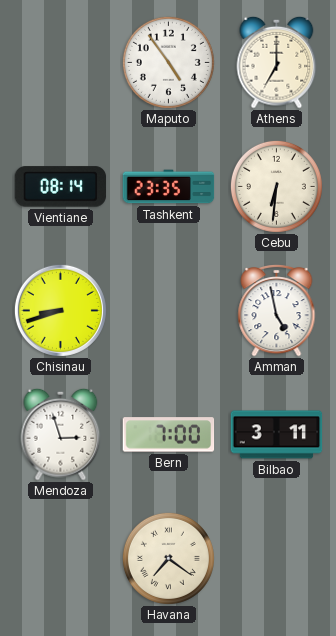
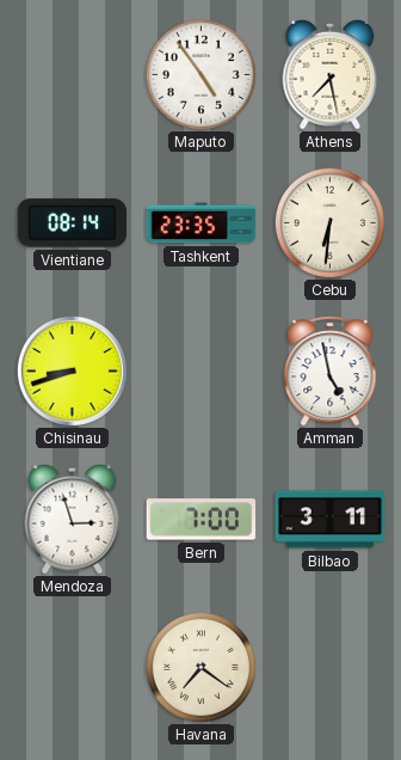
Athens: 7:00 -> 7:28 (331, 74)
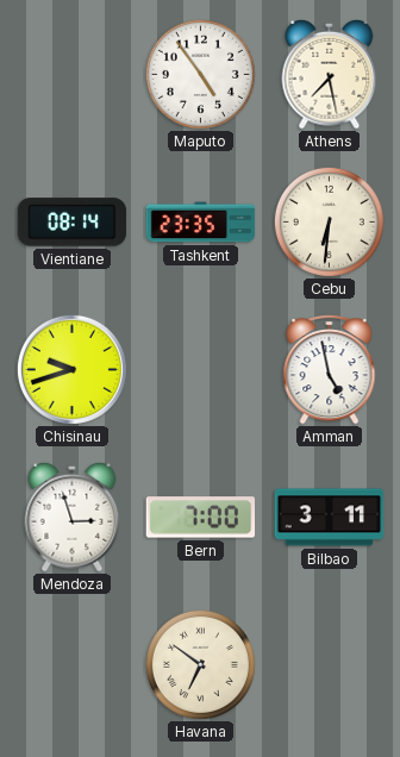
Chisinau: 8:42 -> 9:42 (71, 369)
Havana: 7:21 -> 6:51 (200, 664)
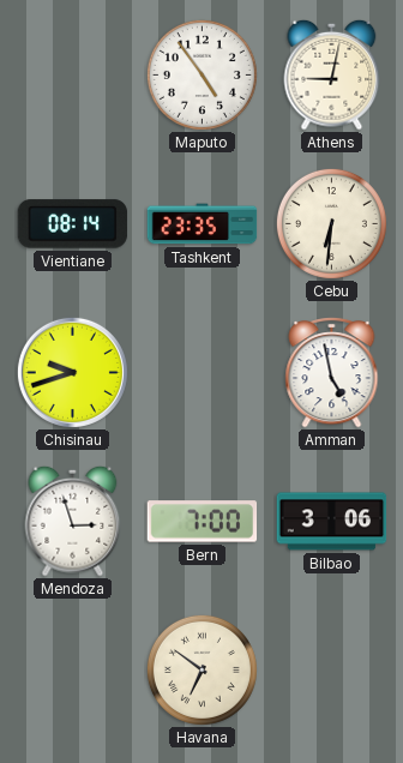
Athens: 7:28 -> 9:02 (332, 74)
Bilbao: 3:11 -> 3:06 (332, 522)
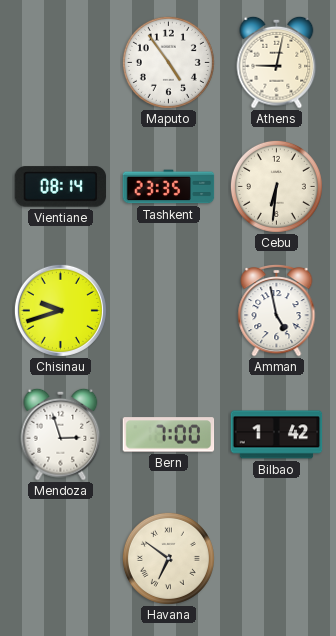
Bilbao: 3:06 -> 1:42 (277, 435)
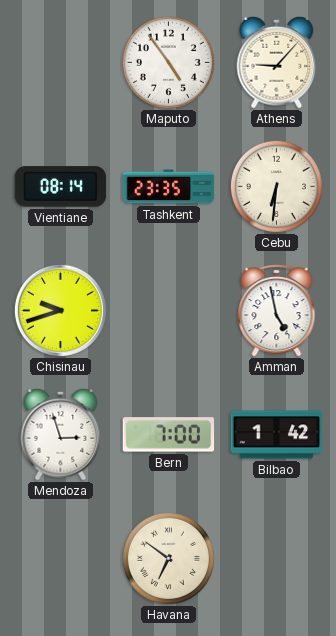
Athens: 9:02 -> 9:07 (277, 62)
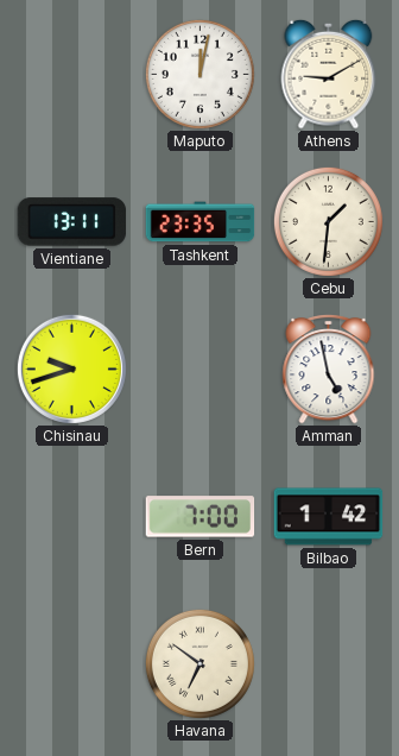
Maputo: 4:54 -> 12:02 (199, 74)
Athens: 9:07 -> 9:10 (329, 74)
Vientiane: 08:14 -> 13:11 (72, 222)
Cebu: 6:31 -> 1:31 (328, 221)
Mendoza: 2:57 -> none (61, 434)
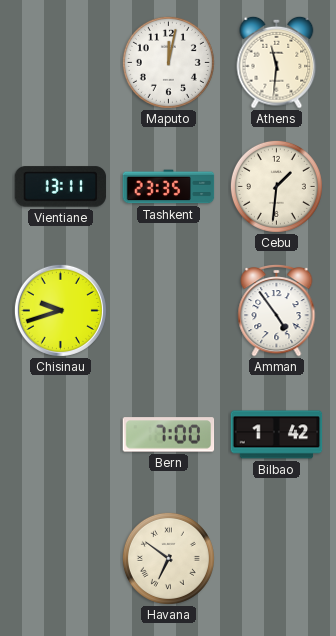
Athens: 9:10 -> 11:31 (277, 62)
Amman: 4:58 -> 4:54 (277, 311)
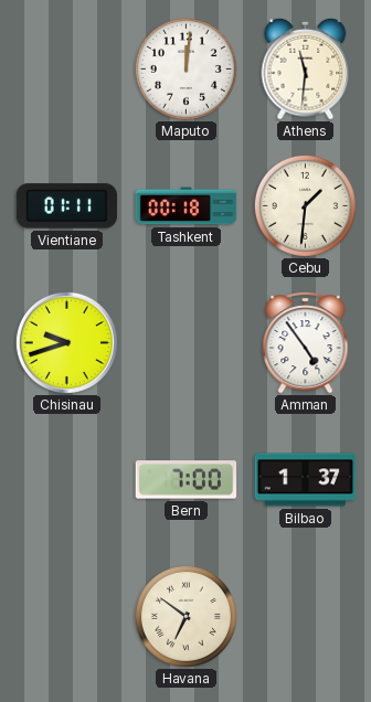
Maputo: 12:02 -> 12:01 (185, 68)
Vientiane: 13:11 -> 01:11 (67, 206)
Tashkent: 23:35 -> 00:18 (187, 206)
Bilbao: 1:42 -> 1:37 (306, 480)
